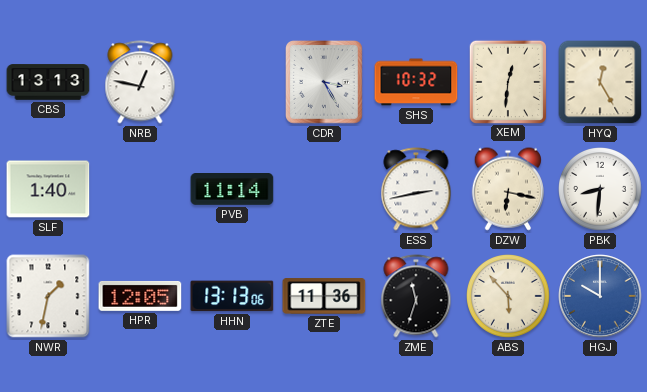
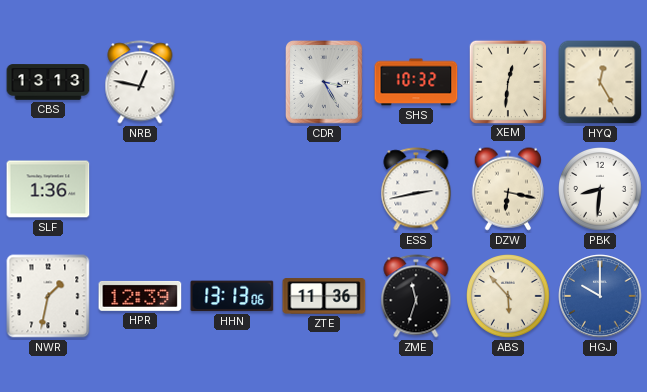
SLF: 1:40 -> 1:36 (48, 189)
PVB: 11:14 -> none (232, 190)
HPR: 12:05 -> 12:39 (140, 296)
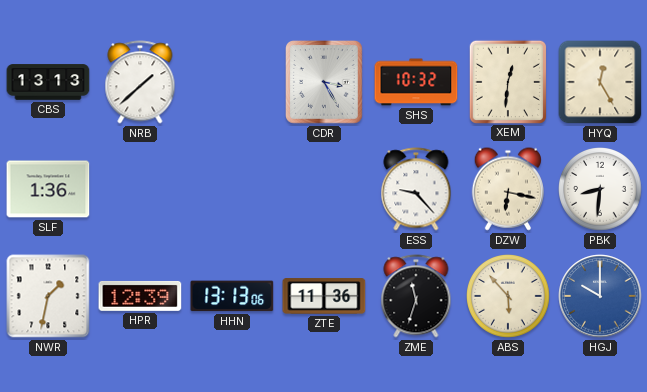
NRB: 12:47 -> 1:38 (140, 82)
ESS: 2:43 -> 9:23 (416, 189)
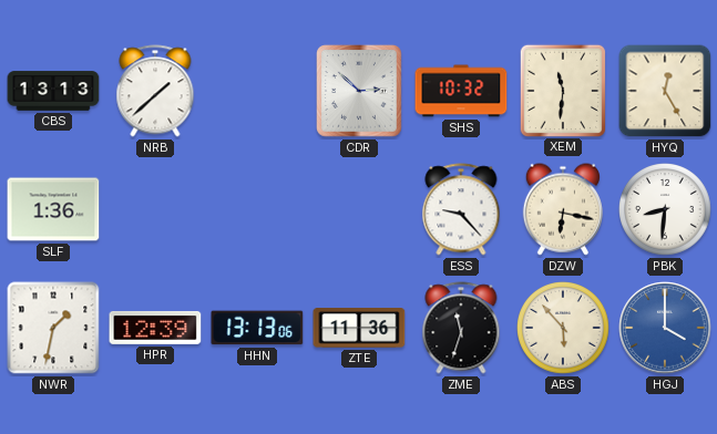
CDR: 3:25 -> 2:52 (360, 92)
XEM: 12:31 -> 11:31 (563, 90)
HGJ: 10:00 -> 4:00 (665, 328)
